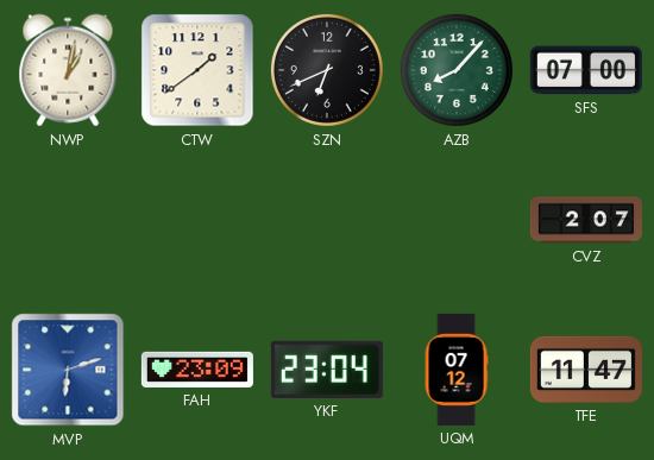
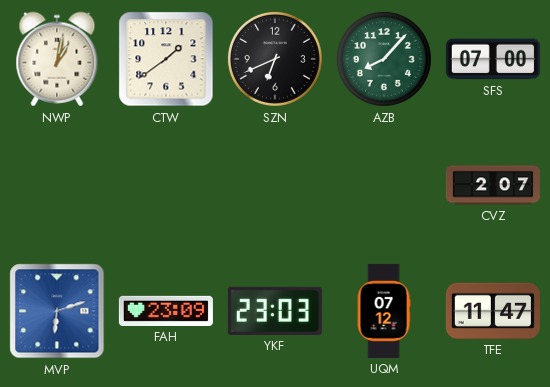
YKF: 23:04 -> 23:03 (275, 311)
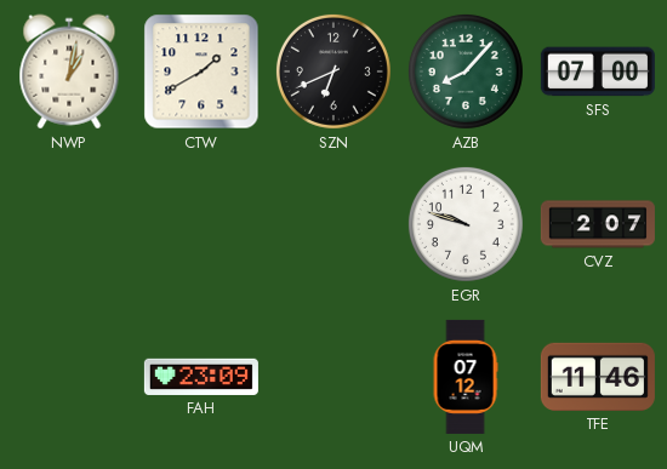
CTW: 1:39 -> 1:40 (201, 72)
EGR: none -> 9:48 (466, 224)
MVP: 6:12 -> none (57, 311)
YKF: 23:03 -> none (275, 311)
TFE: 11:47 -> 11:46 (598, 377)
